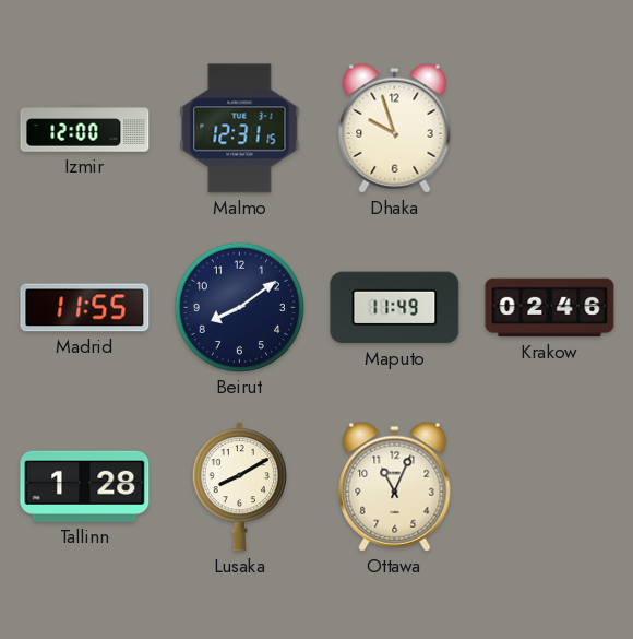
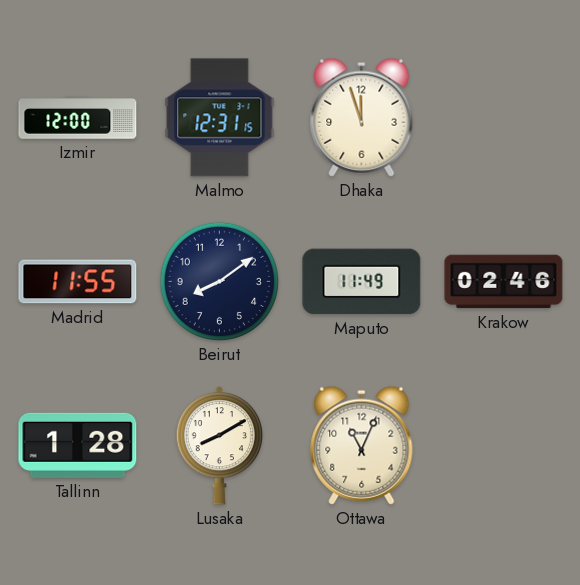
Dhaka: 9:57 -> 11:57 (362, 117)
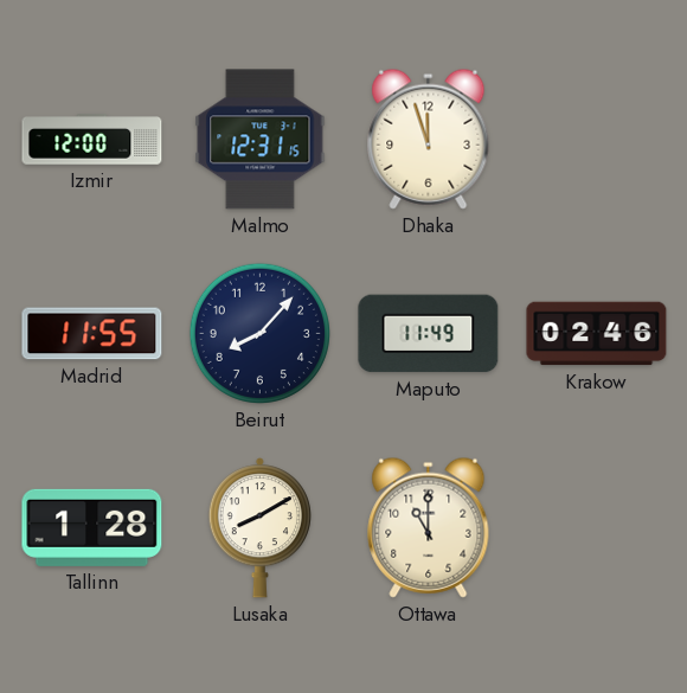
Beirut: 8:09 -> 8:07 (259, 333)
Ottawa: 11:04 -> 11:00 (429, 527)
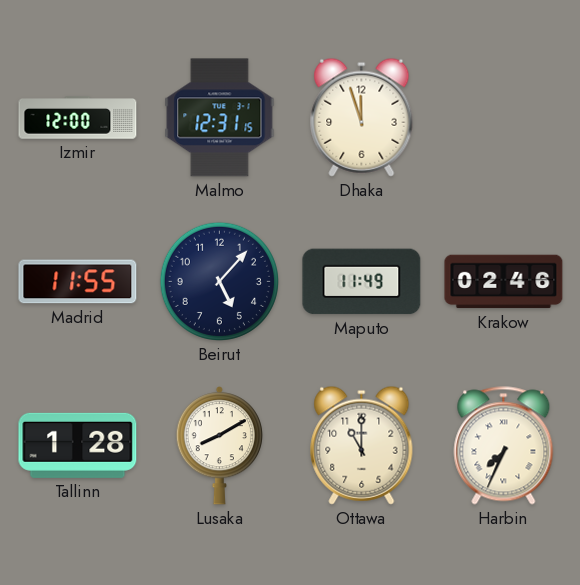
Beirut: 8:07 -> 5:07 (219, 281)
Harbin: none -> 7:34 (504, 446)
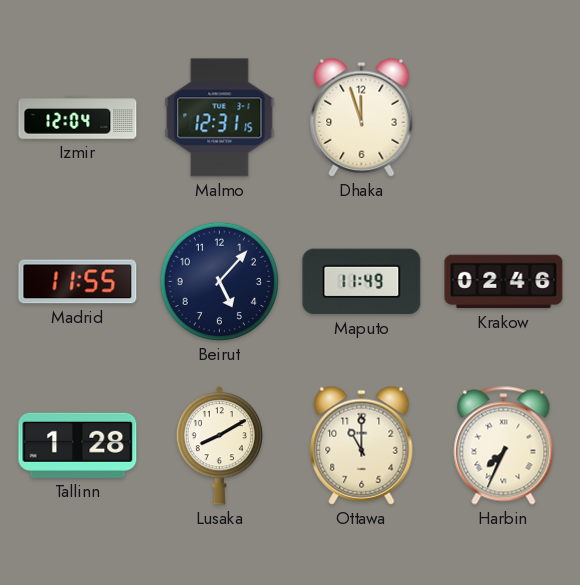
Izmir: 12:00 -> 12:04 (78, 118)
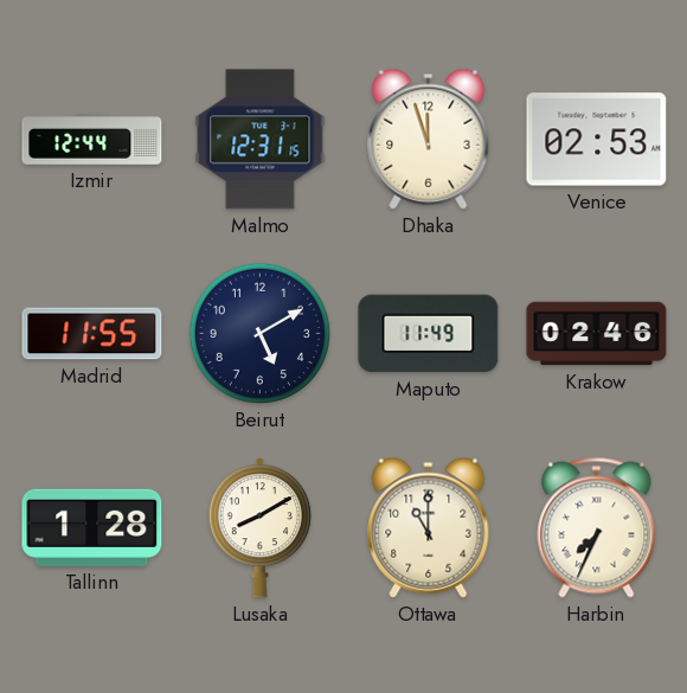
Izmir: 12:04 -> 12:44 (92, 140)
Venice: none -> 02:53 (597, 140)
Beirut: 5:07 -> 5:10 (259, 333)
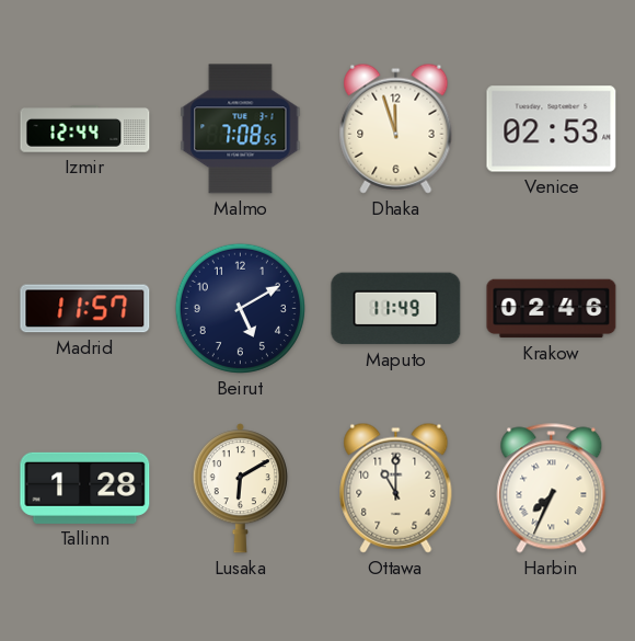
Malmo: 12:31 -> 7:08 (241, 129)
Madrid: 11:55 -> 11:57 (85, 309)
Lusaka: 8:10 -> 6:10 (240, 489)
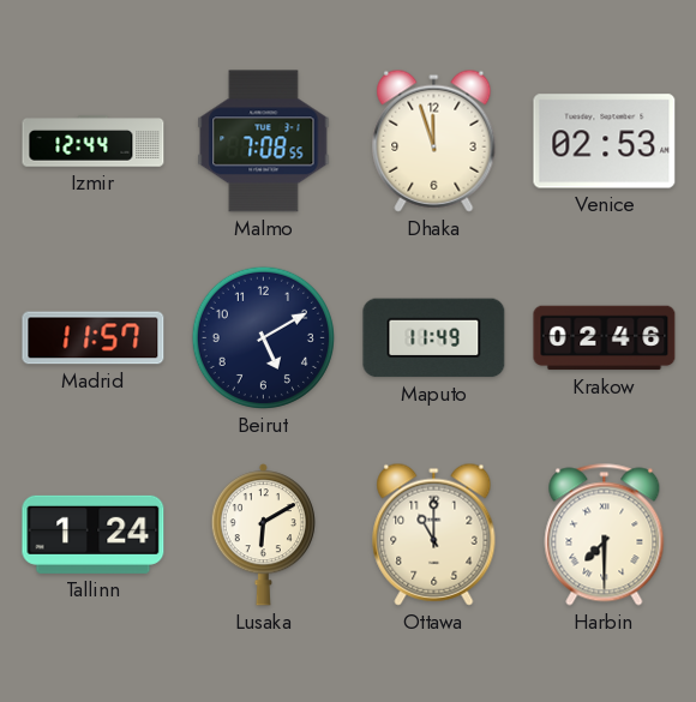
Tallinn: 1:28 -> 1:24 (94, 534)
Harbin: 7:34 -> 7:30 (605, 535)
